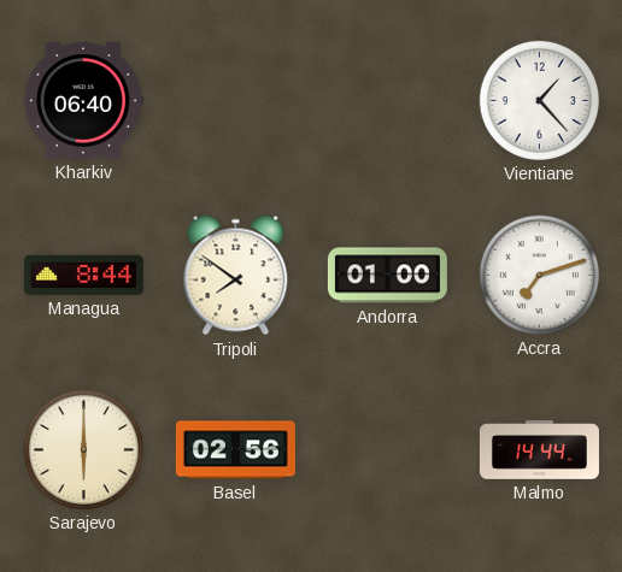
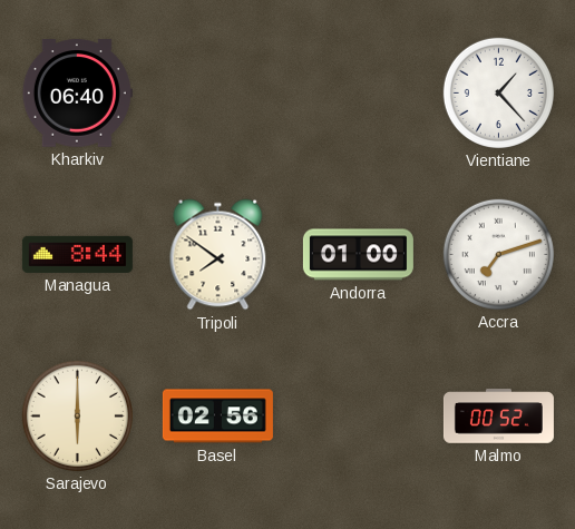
Malmo: 14:44 -> 00:52 (498, 417)
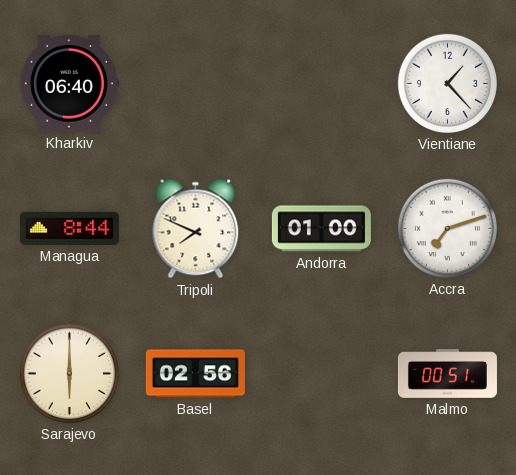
Tripoli: 7:51 -> 7:49 (196, 229)
Malmo: 00:52 -> 00:51 (447, 374)
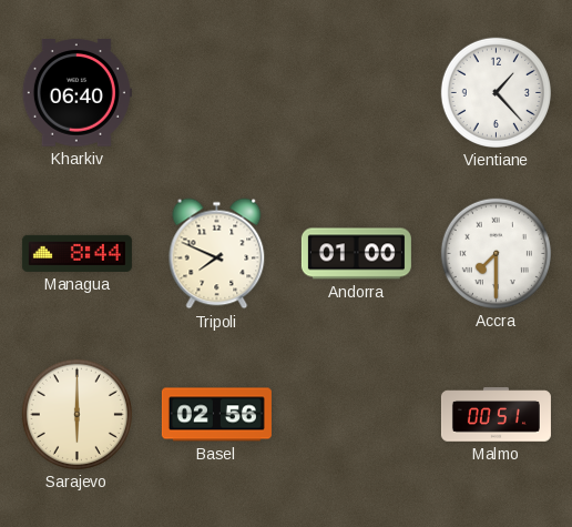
Accra: 7:12 -> 7:30 (496, 253)
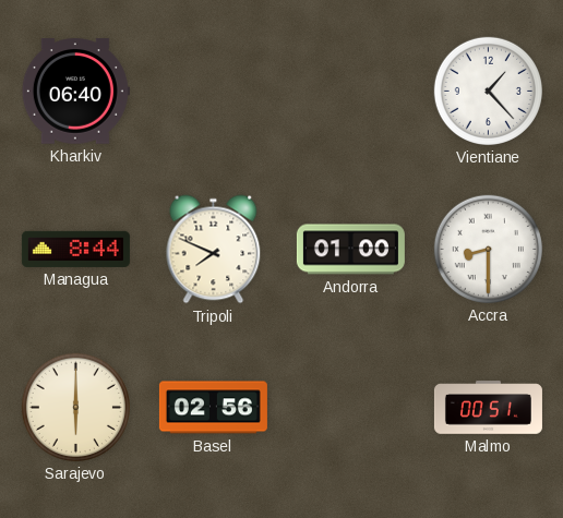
Accra: 7:30 -> 8:30 (488, 249)
